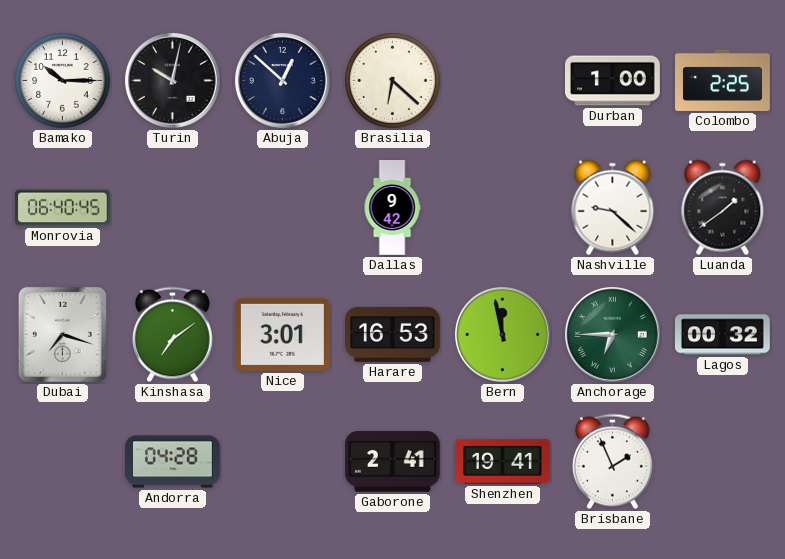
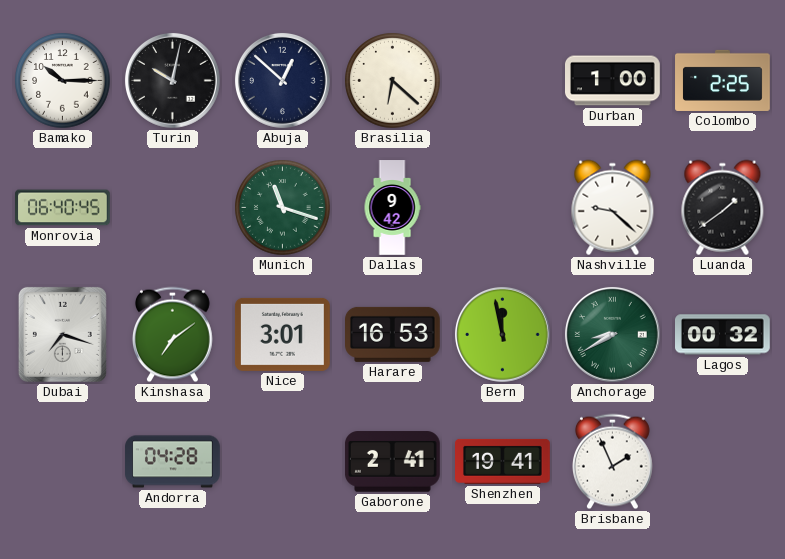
Munich: none -> 11:18 (283, 208)
Anchorage: 6:45 -> 8:40 (612, 334)
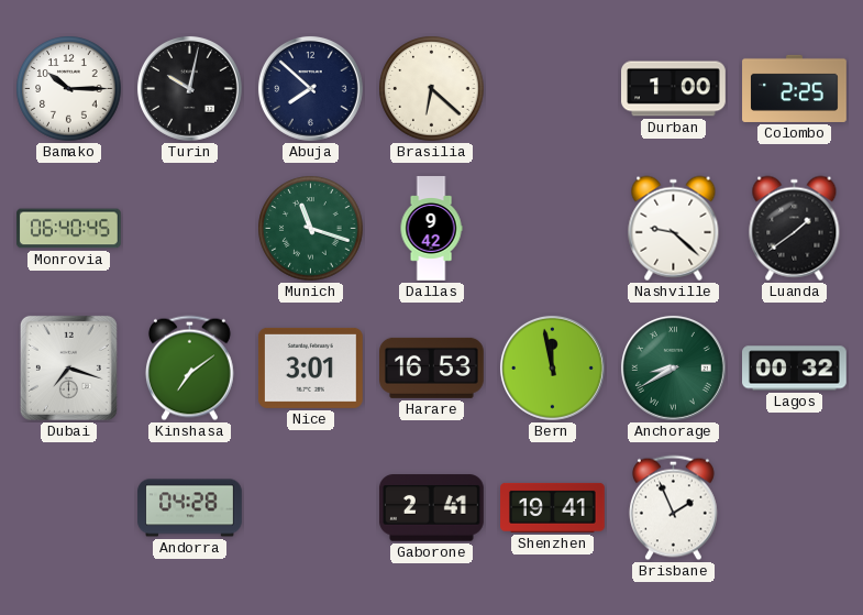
Abuja: 12:52 -> 7:52 (310, 88)
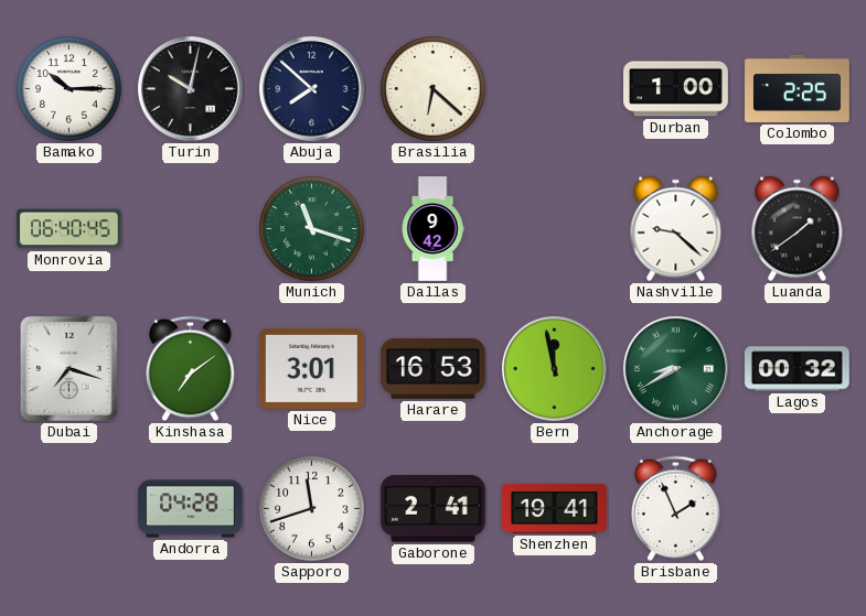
Sapporo: none -> 11:42 (312, 509)
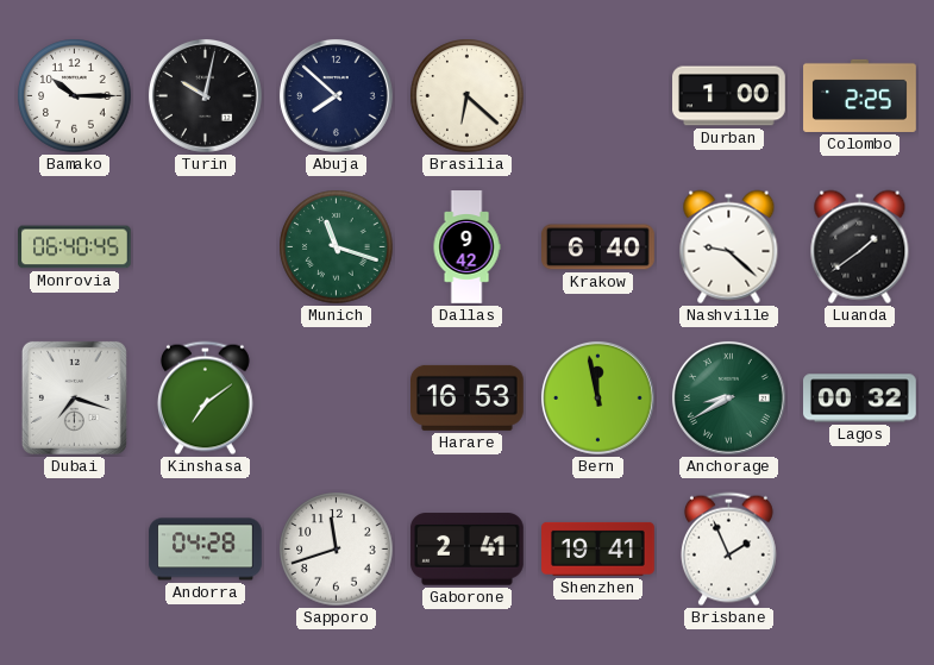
Krakow: none -> 6:40 (598, 247)
Nice: 3:01 -> none (312, 368)
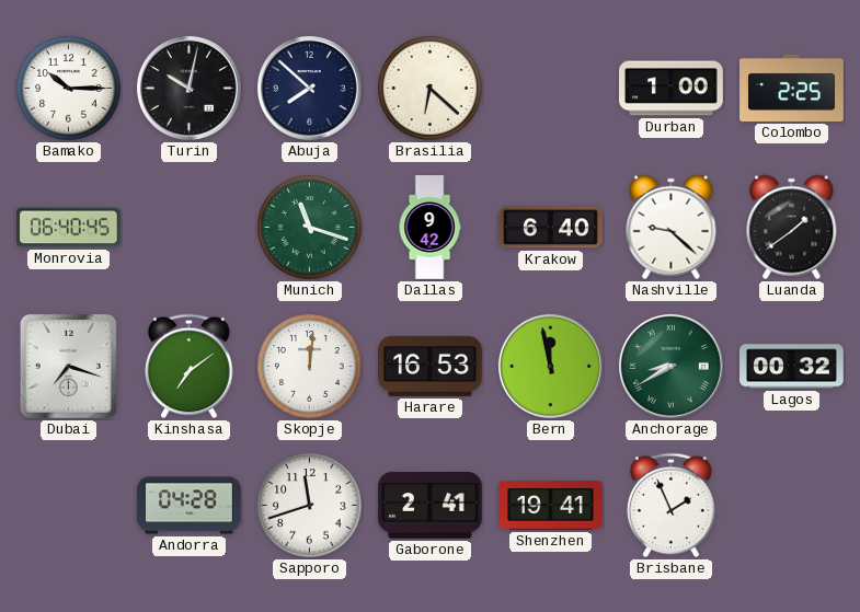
Skopje: none -> 12:01 (310, 367)
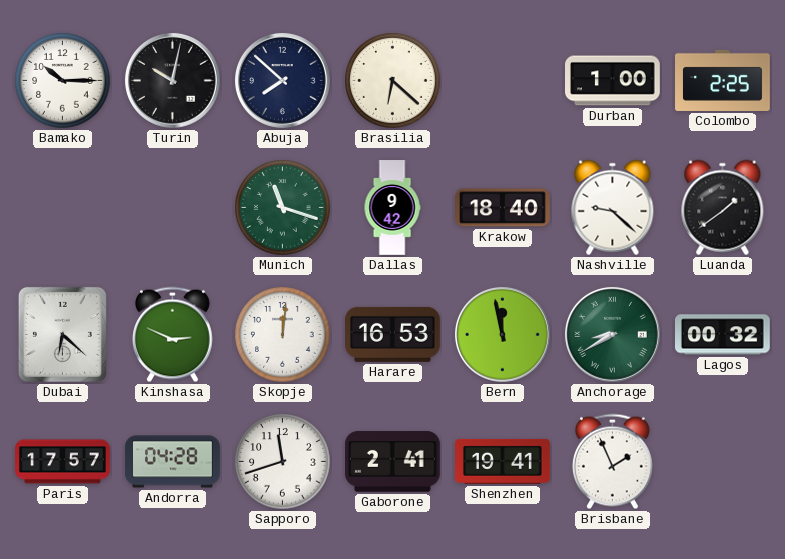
Monrovia: 06:40 -> none (69, 228)
Krakow: 6:40 -> 18:40 (503, 208)
Dubai: 7:18 -> 6:22 (62, 334)
Kinshasa: 7:09 -> 2:49 (172, 335)
Paris: none -> 17:57 (63, 462)
